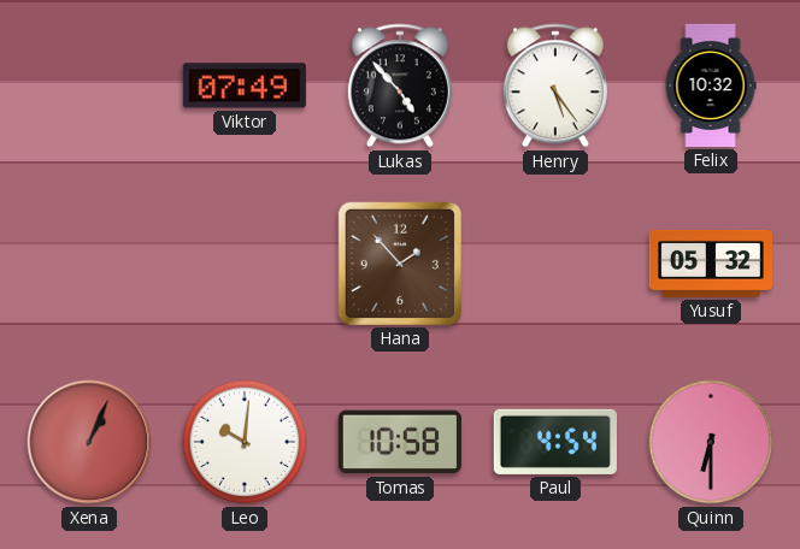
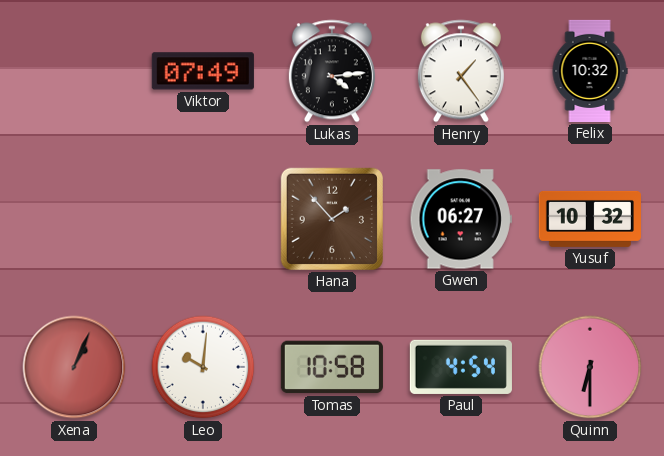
Lukas: 4:53 -> 4:14 (332, 71)
Henry: 5:24 -> 1:24 (461, 71)
Gwen: none -> 06:27 (461, 219)
Yusuf: 05:32 -> 10:32 (590, 219)
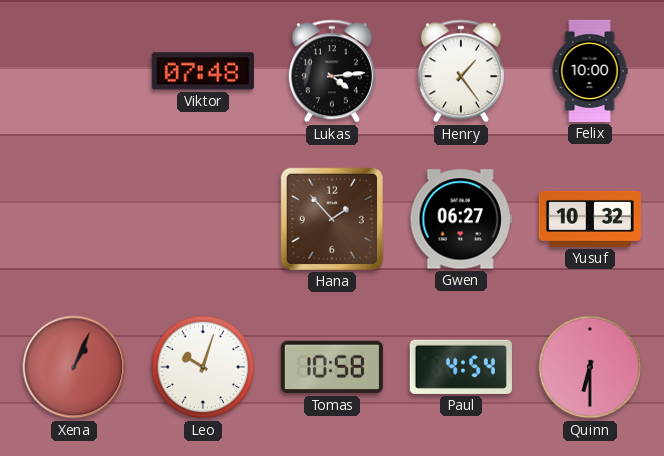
Viktor: 07:49 -> 07:48 (203, 71)
Felix: 10:32 -> 10:00 (590, 71)
Leo: 10:01 -> 10:03 (203, 367)
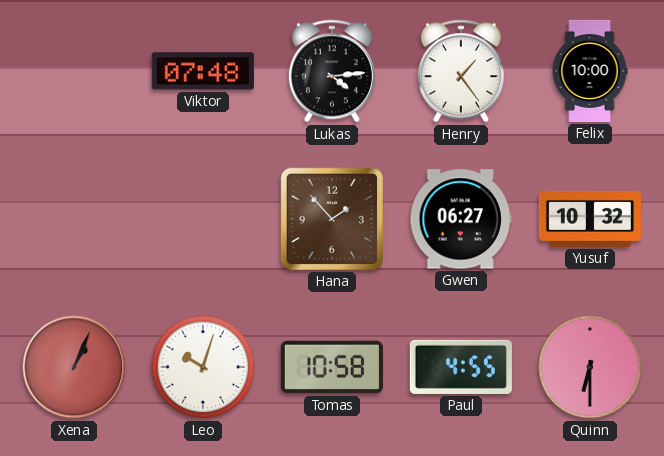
Paul: 4:54 -> 4:55 (461, 367)
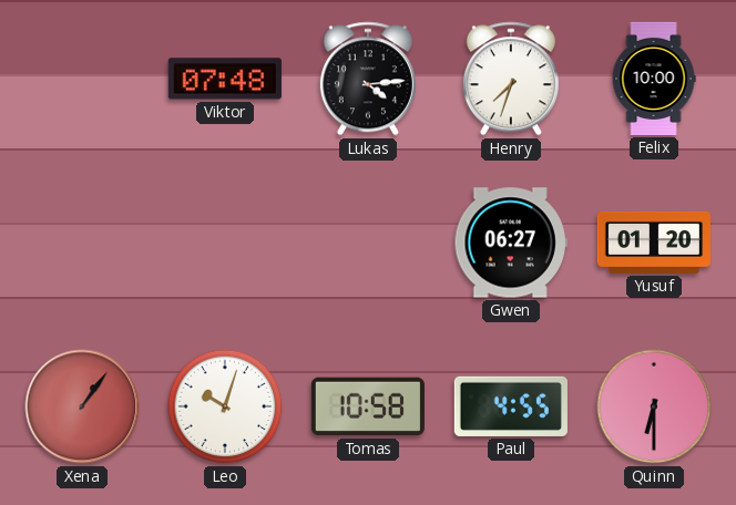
Henry: 1:24 -> 7:33 (511, 79)
Hana: 1:53 -> none (332, 219)
Yusuf: 10:32 -> 01:20 (654, 243)
Xena: 1:04 -> 1:06 (82, 406)
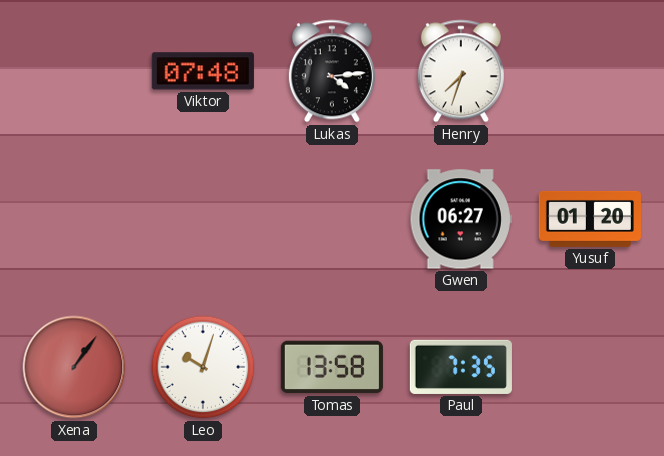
Felix: 10:00 -> none (654, 79)
Tomas: 10:58 -> 13:58 (332, 367)
Paul: 4:55 -> 7:35 (461, 367)
Quinn: 6:30 -> none (654, 406)
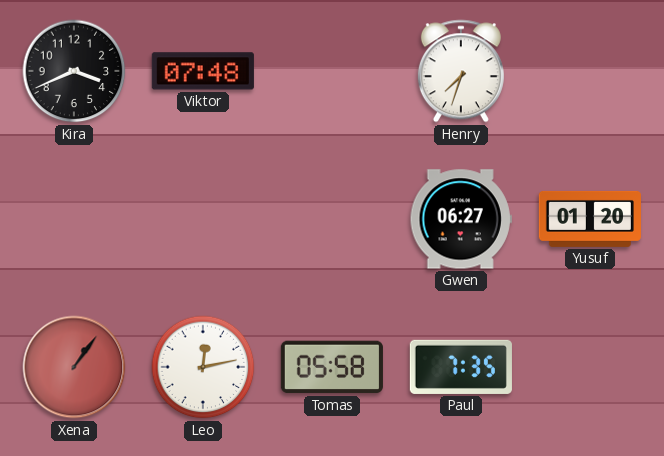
Kira: none -> 3:41 (74, 71)
Lukas: 4:14 -> none (332, 71)
Leo: 10:03 -> 12:13 (203, 367)
Tomas: 13:58 -> 05:58 (332, 367)
